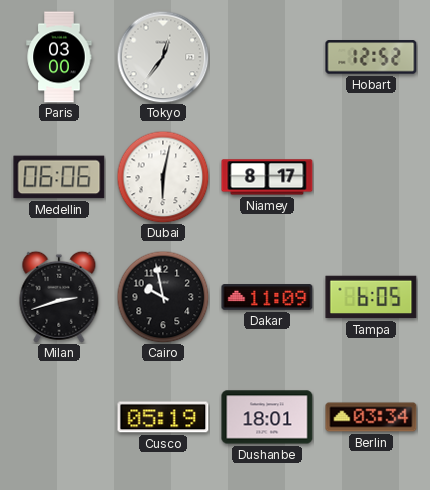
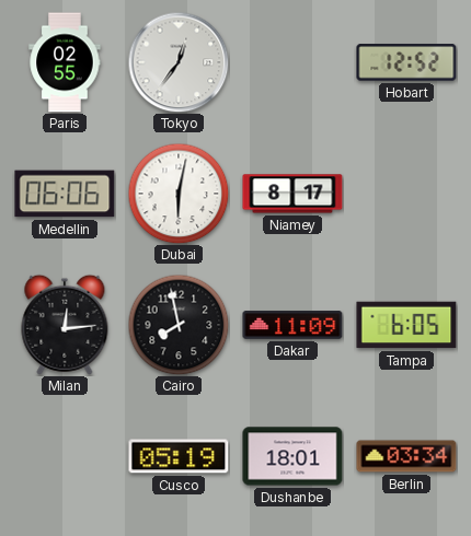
Paris: 03:00 -> 02:55 (65, 62)
Milan: 2:42 -> 12:14 (65, 325)
Cairo: 9:58 -> 7:58 (179, 325)
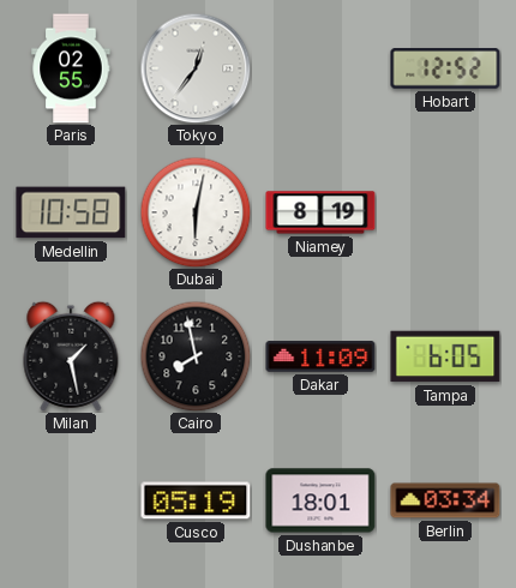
Medellin: 06:06 -> 10:58 (71, 212)
Niamey: 8:17 -> 8:19 (320, 212)
Milan: 12:14 -> 1:28 (71, 356)
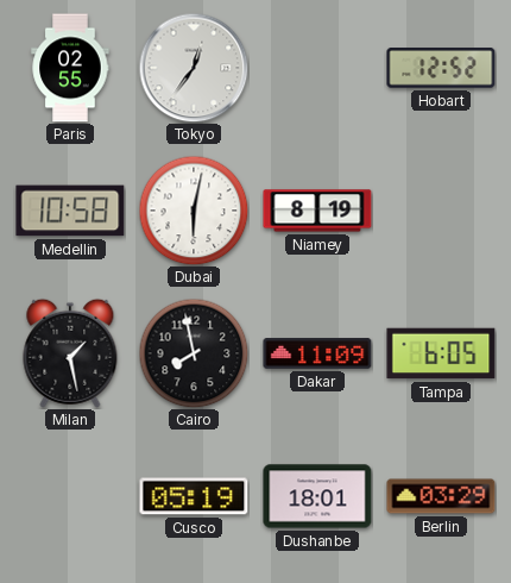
Berlin: 03:34 -> 03:29 (441, 496)
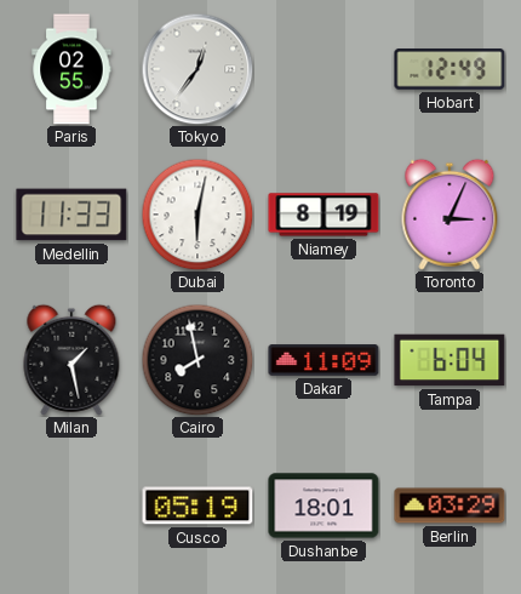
Hobart: 12:52 -> 12:49 (450, 69)
Medellin: 10:58 -> 11:33 (71, 215)
Toronto: none -> 3:04 (450, 215)
Tampa: 6:05 -> 6:04 (450, 360)
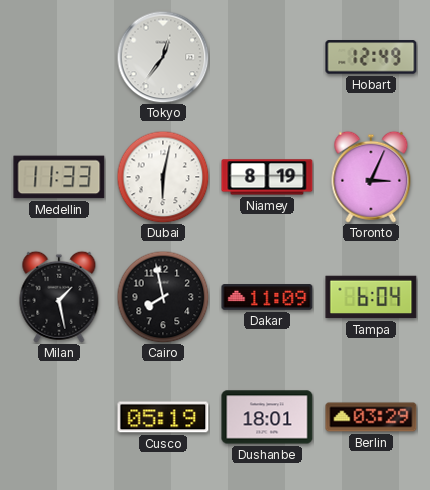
Paris: 02:55 -> none (71, 69)
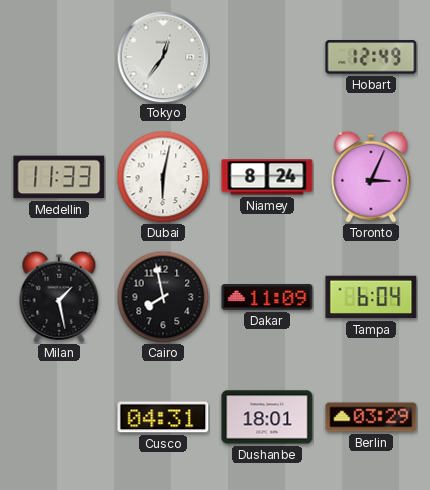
Niamey: 8:19 -> 8:24 (267, 177)
Cusco: 05:19 -> 04:31 (163, 417)
